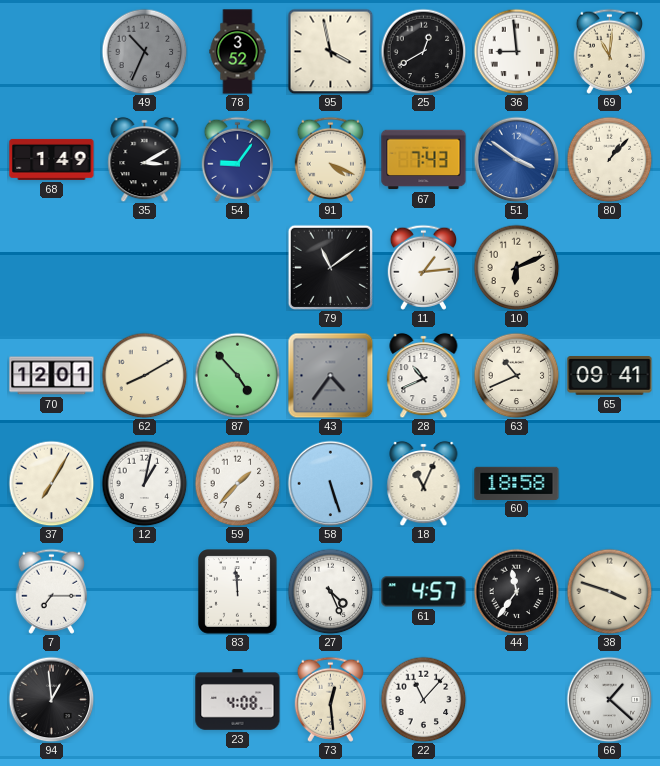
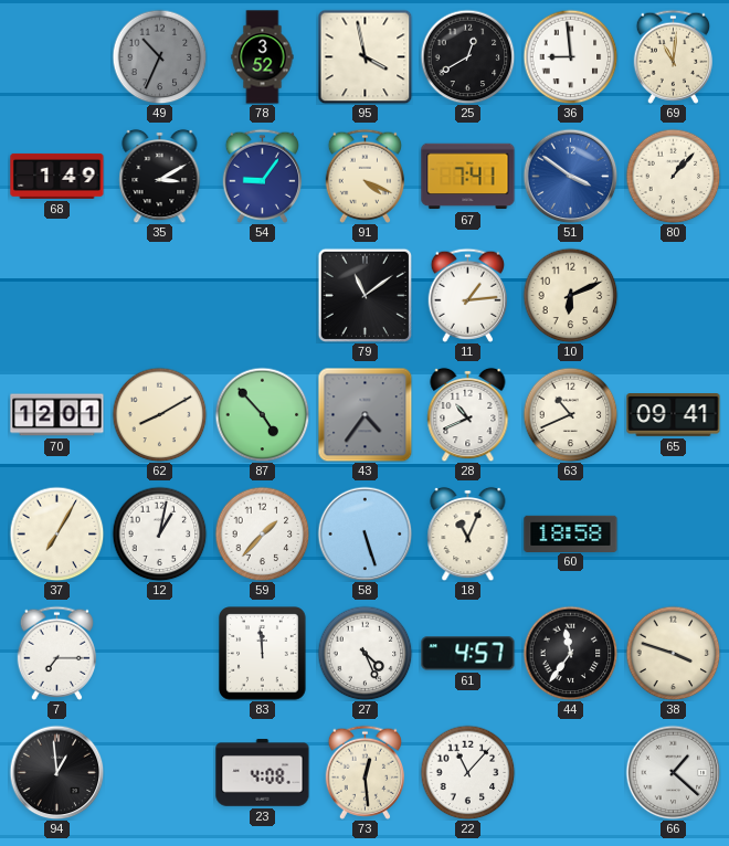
67: 7:43 -> 7:41 (468, 177)
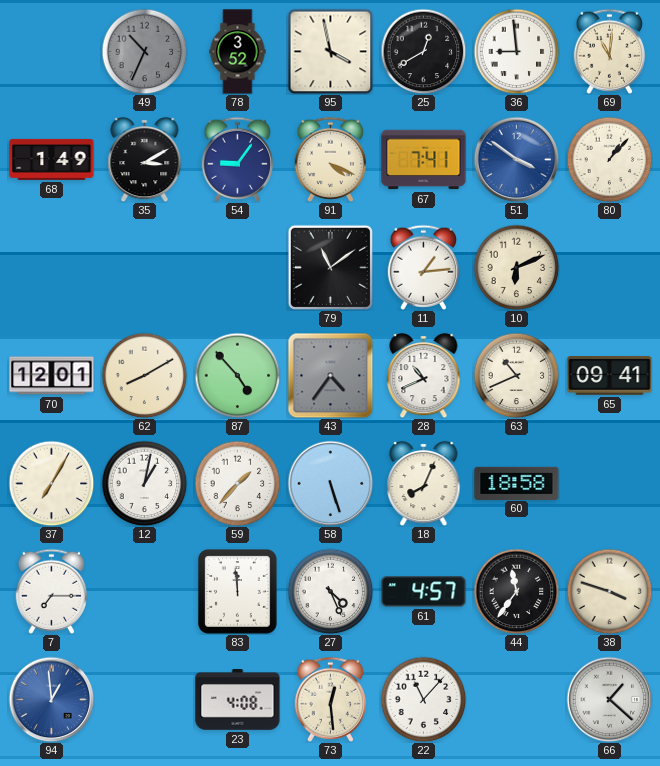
18: 11:04 -> 8:04 (424, 483)
94 dial: black -> blue (51, 699)
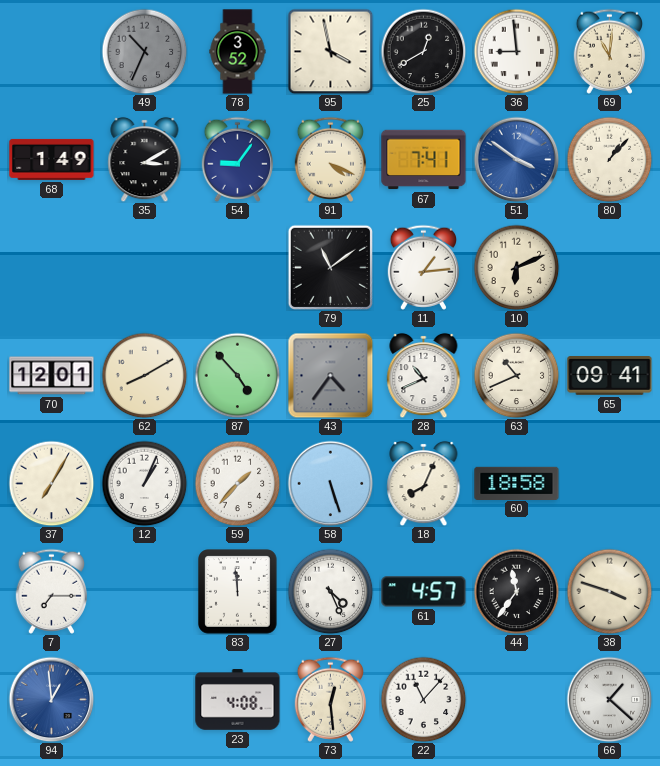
12: 1:02 -> 1:04 (144, 483)
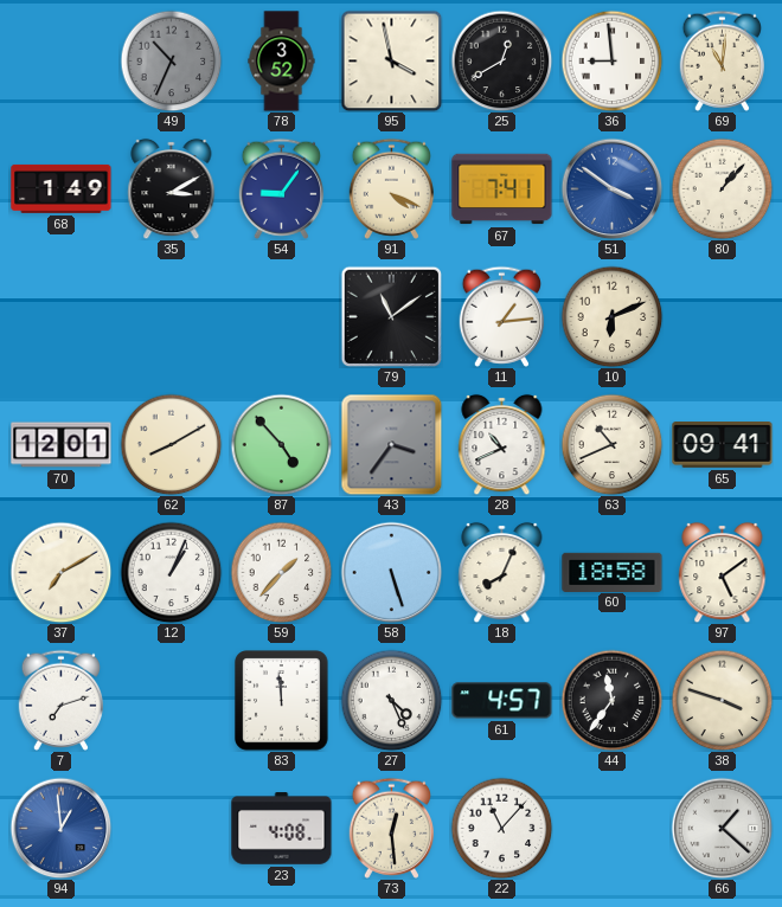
43: 4:36 -> 3:36 (391, 444)
37: 7:05 -> 7:10 (60, 572)
97: none -> 5:09 (723, 572)
7: 7:15 -> 7:12 (60, 700)
